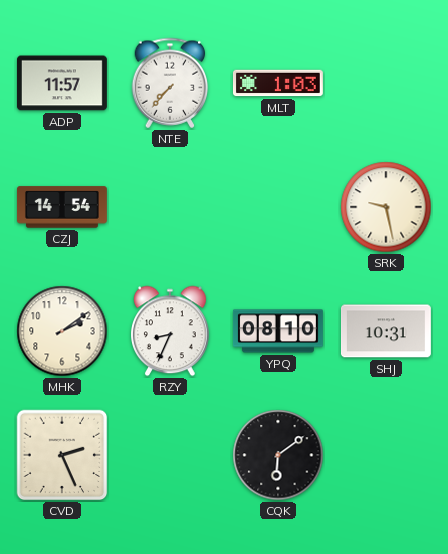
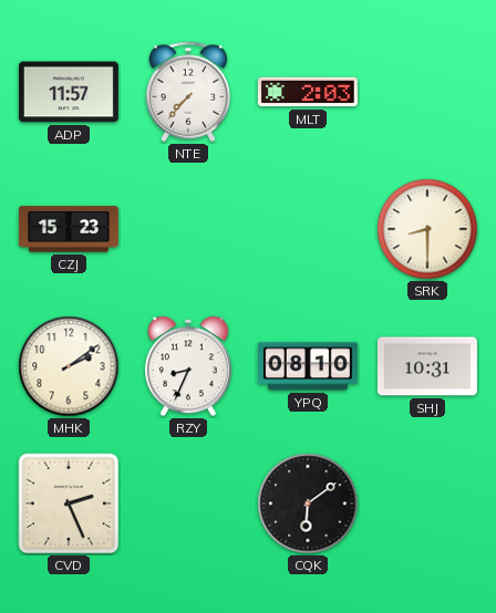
MLT: 1:03 -> 2:03 (308, 92)
CZJ: 14:54 -> 15:23 (69, 229)
SRK: 9:28 -> 8:30 (427, 229)
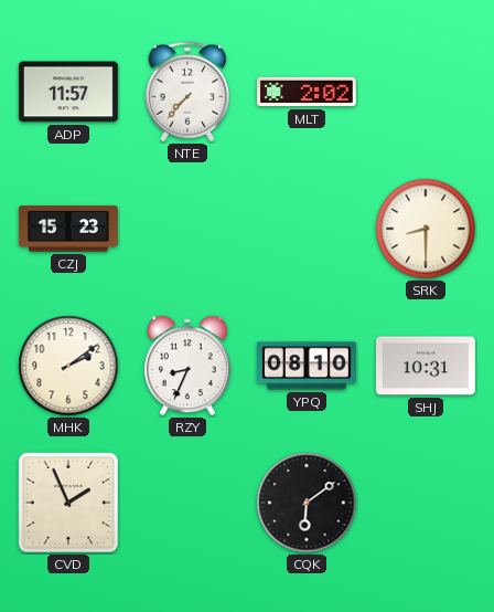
MLT: 2:03 -> 2:02 (307, 92)
CVD: 2:26 -> 1:56 (68, 503)
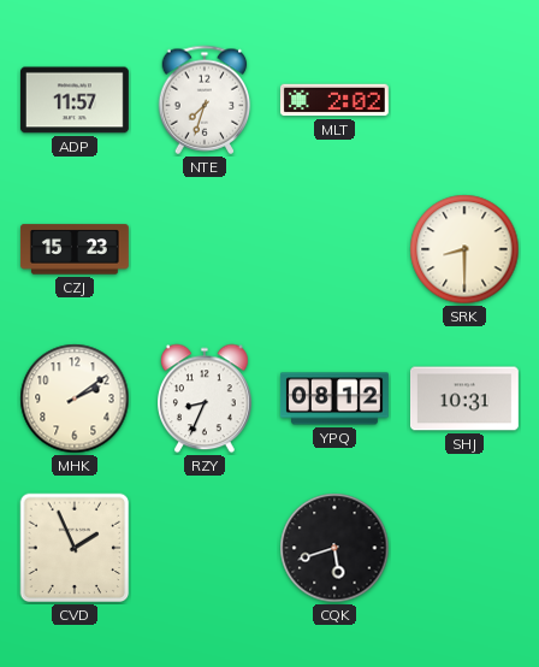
NTE: 7:37 -> 7:33 (205, 100)
YPQ: 08:10 -> 08:12 (334, 399)
CQK: 6:09 -> 5:42 (334, 548)
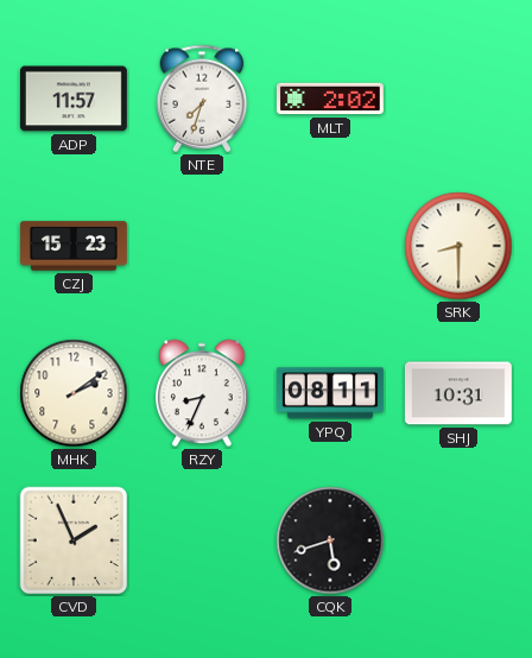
YPQ: 08:12 -> 08:11 (330, 393)
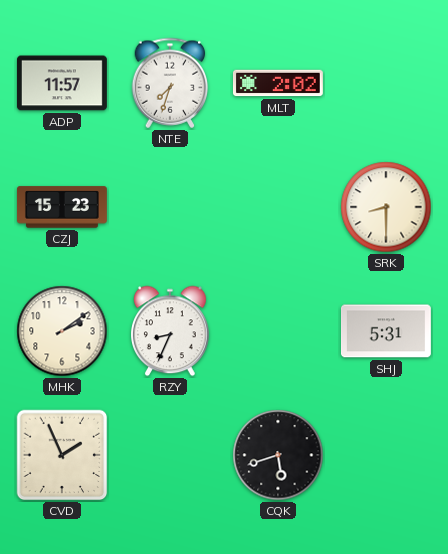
YPQ: 08:11 -> none (330, 393)
SHJ: 10:31 -> 5:31 (386, 331)
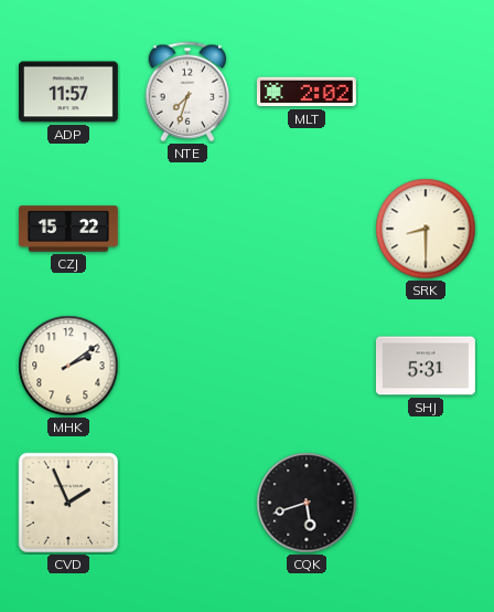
CZJ: 15:23 -> 15:22 (68, 229)
RZY: 8:34 -> none (171, 331)
